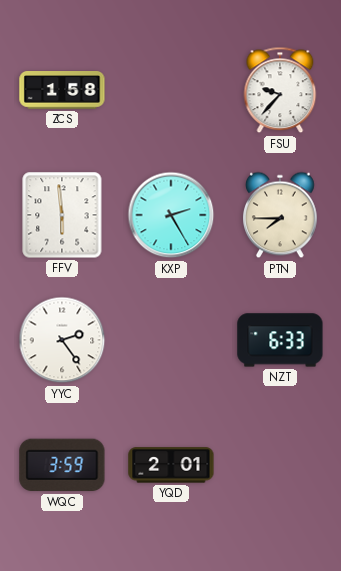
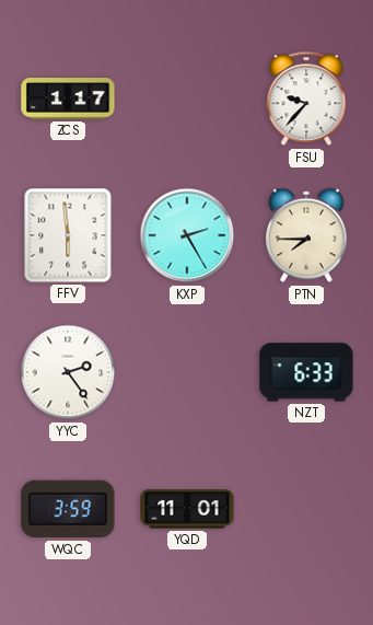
ZCS: 1:58 -> 1:17 (68, 99)
YQD: 2:01 -> 11:01 (187, 509)
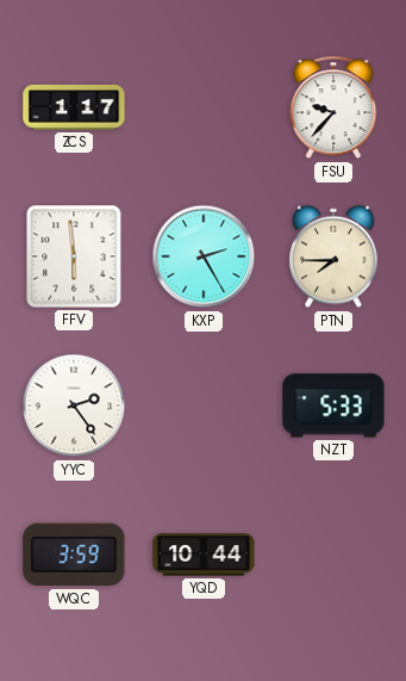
NZT: 6:33 -> 5:33 (333, 405)
YQD: 11:01 -> 10:44 (204, 555)
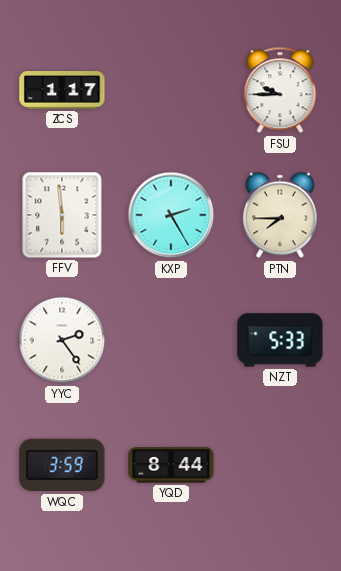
FSU: 9:37 -> 9:45 (280, 90)
YQD: 10:44 -> 8:44 (171, 465)
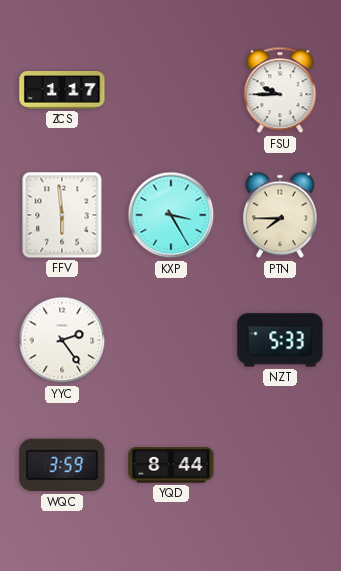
KXP: 2:25 -> 3:25 (171, 215)
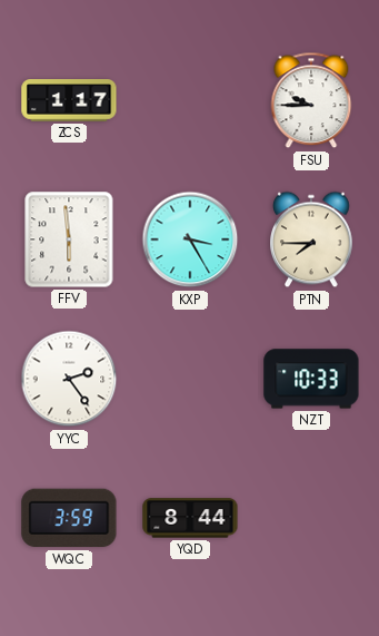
NZT: 5:33 -> 10:33 (311, 379)
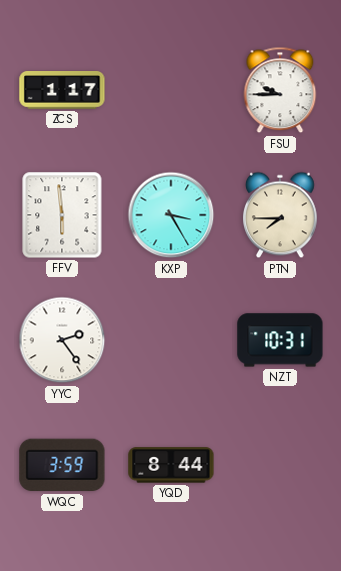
NZT: 10:33 -> 10:31 (280, 340)
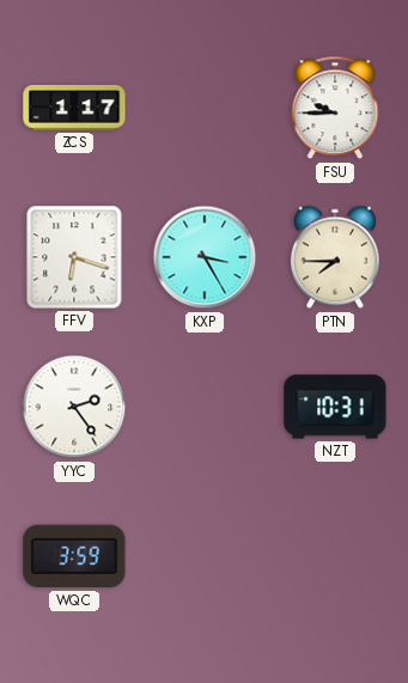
FFV: 5:59 -> 6:18 (74, 257)
YQD: 8:44 -> none (171, 465)
